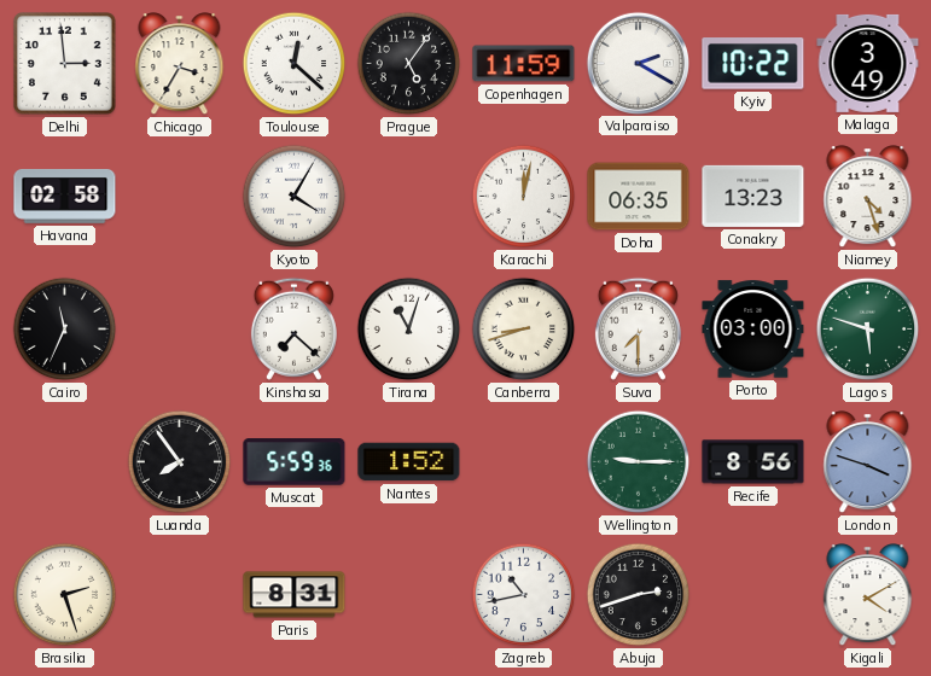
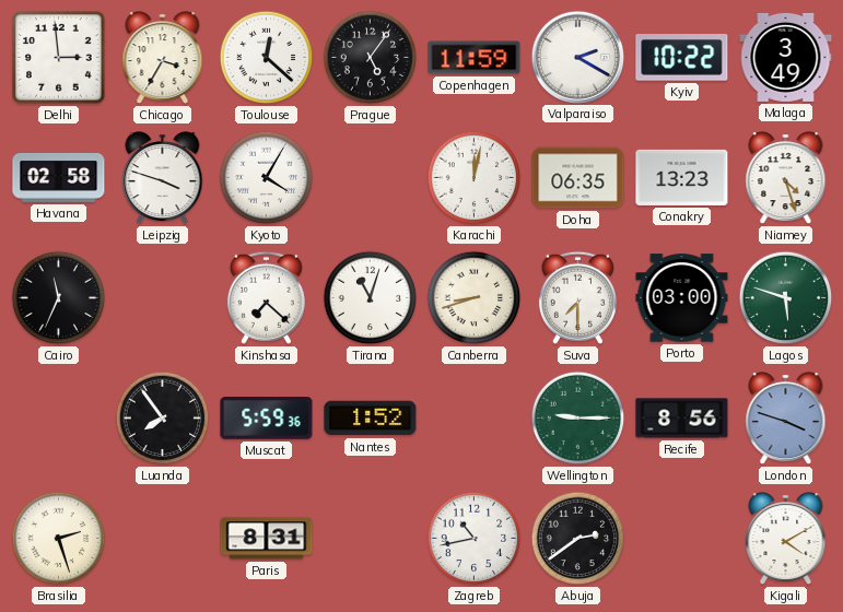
Leipzig: none -> 3:48 (163, 178)
Abuja: 2:42 -> 2:39 (578, 539)
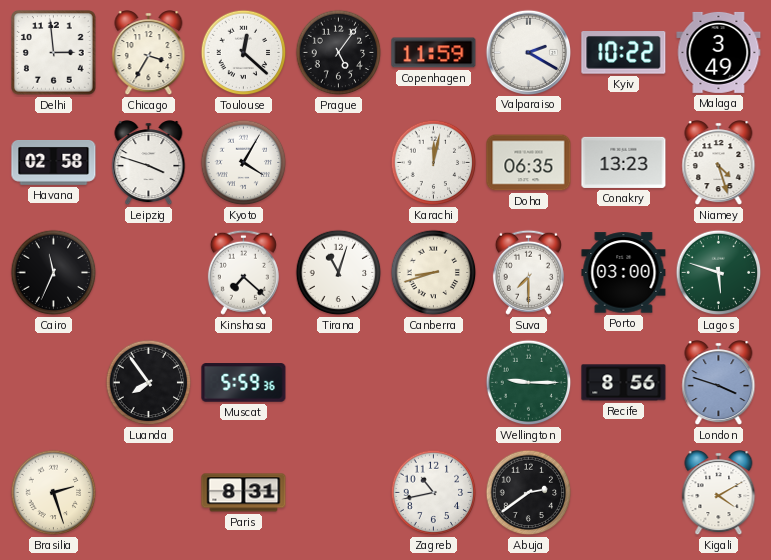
Nantes: 1:52 -> none (371, 419)
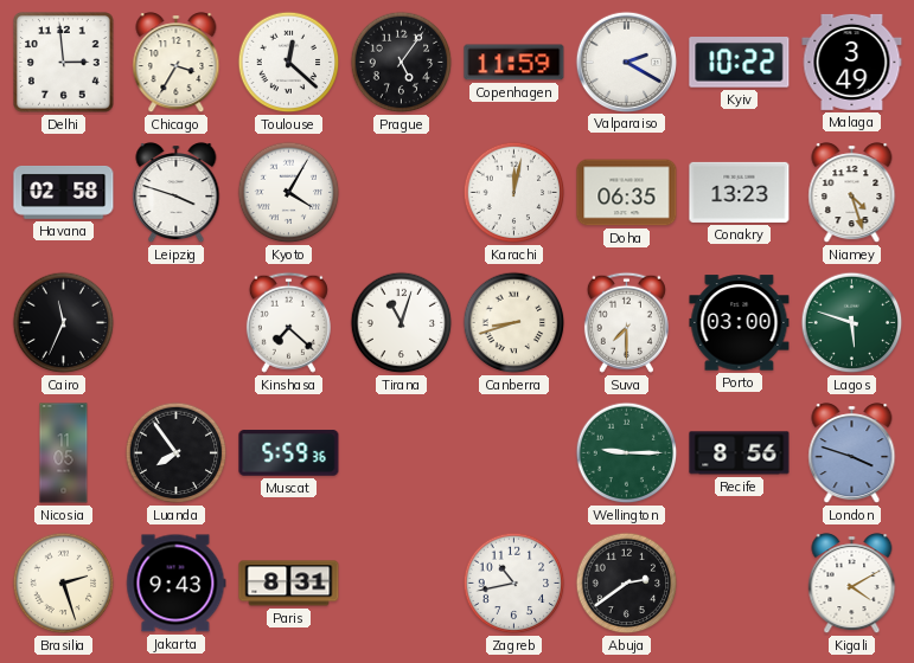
Nicosia: none -> 11:05 (64, 453)
Jakarta: none -> 9:43 (177, 584)
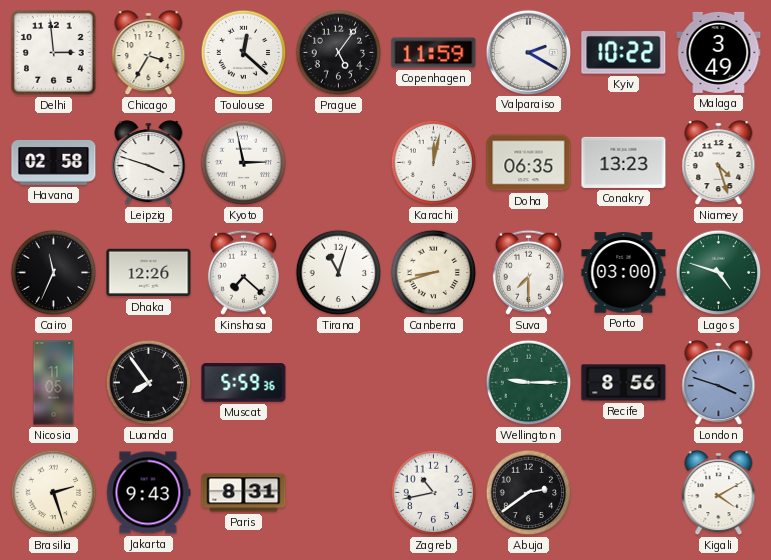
Kyoto: 4:05 -> 2:58 (244, 163)
Dhaka: none -> 12:26 (149, 273)
Lagos: 5:48 -> 4:48 (719, 273)
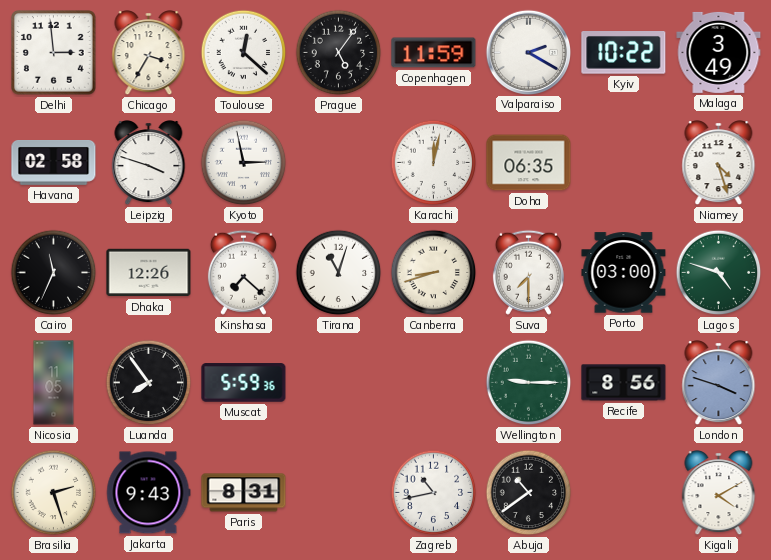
Conakry: 13:23 -> none (624, 162)
Abuja: 2:39 -> 10:39 (529, 493)
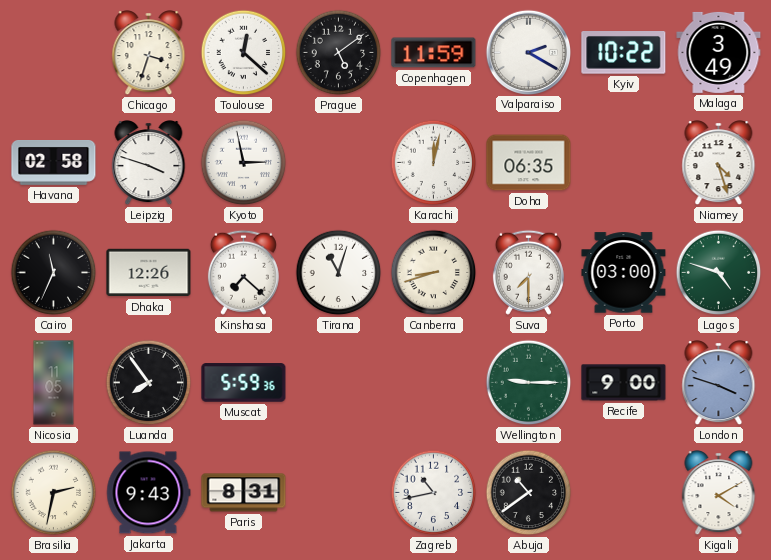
Delhi: 2:59 -> none (54, 53)
Chicago: 3:35 -> 3:33 (149, 53)
Prague: 5:06 -> 5:09 (339, 53)
Recife: 8:56 -> 9:00 (624, 383)
Brasilia: 2:27 -> 2:32 (54, 493)
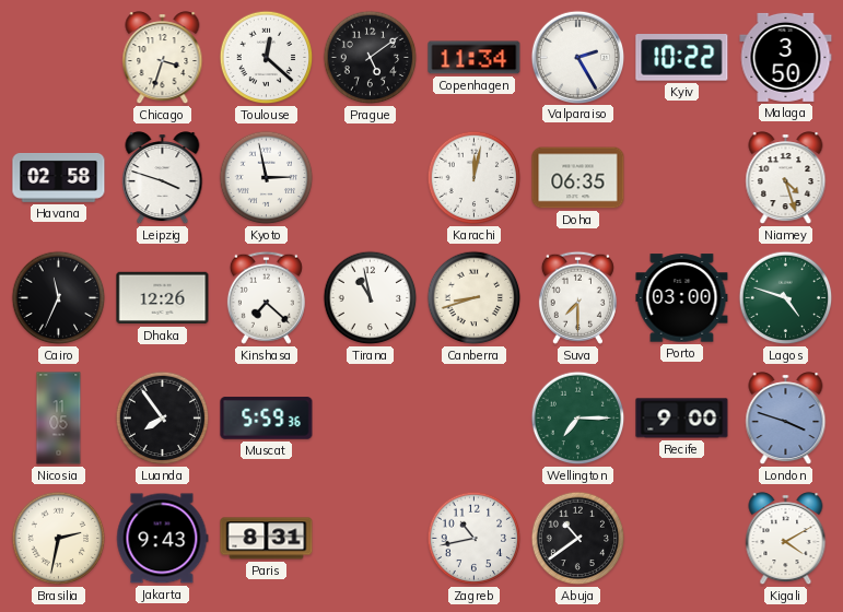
Copenhagen: 11:59 -> 11:34 (475, 58)
Valparaiso: 2:20 -> 2:25 (577, 57)
Malaga: 3:49 -> 3:50 (786, 57)
Tirana: 11:03 -> 10:58 (371, 298)
Wellington: 9:15 -> 7:15 (578, 419)
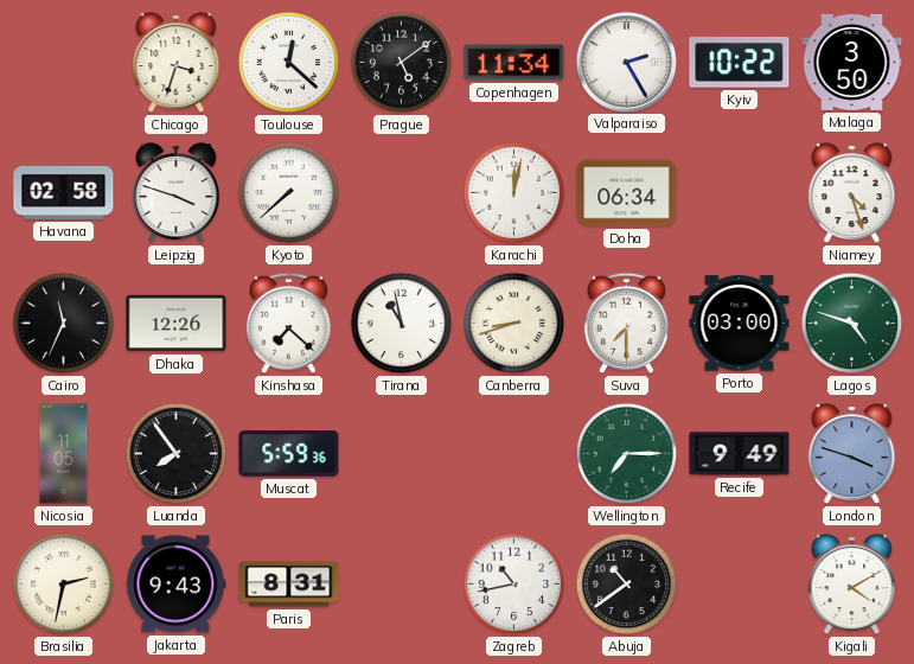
Kyoto: 2:58 -> 7:38 (289, 193)
Doha: 06:35 -> 06:34 (627, 193)
Recife: 9:00 -> 9:49 (740, 454)
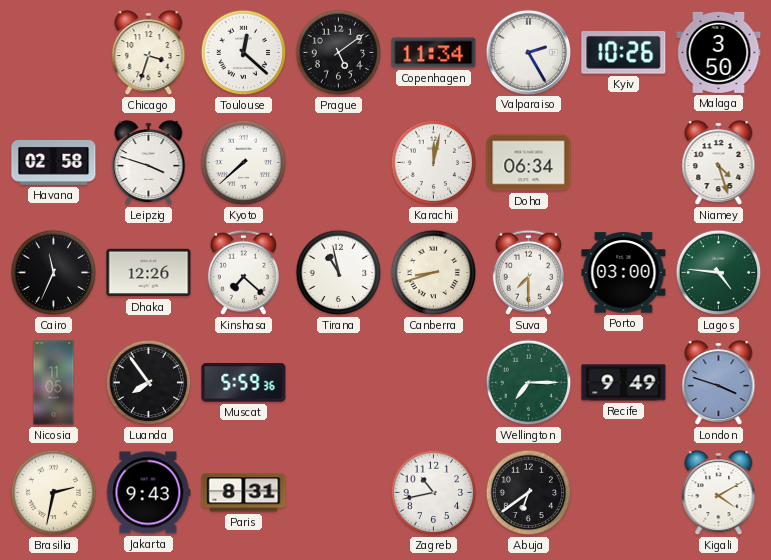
Kyiv: 10:22 -> 10:26 (624, 53)
Lagos: 4:48 -> 4:46 (719, 273)
Abuja: 10:39 -> 6:39 (529, 493)
